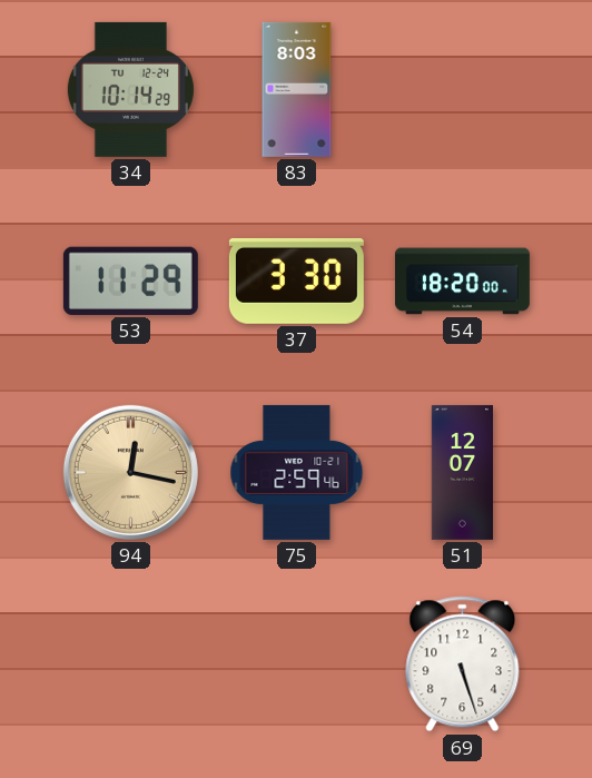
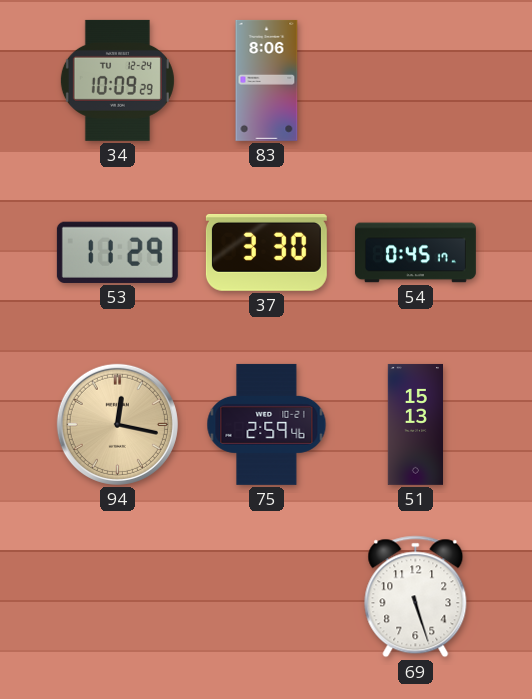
34: 10:14 -> 10:09 (117, 80)
83: 8:03 -> 8:06 (267, 80)
54: 18:20 -> 0:45 (415, 253)
51: 12:07 -> 15:13 (416, 424)
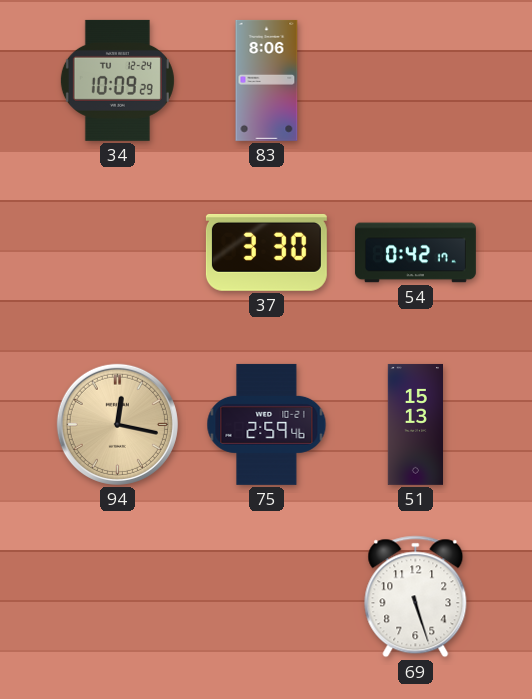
53: 11:29 -> none (117, 252)
54: 0:45 -> 0:42 (415, 253)
